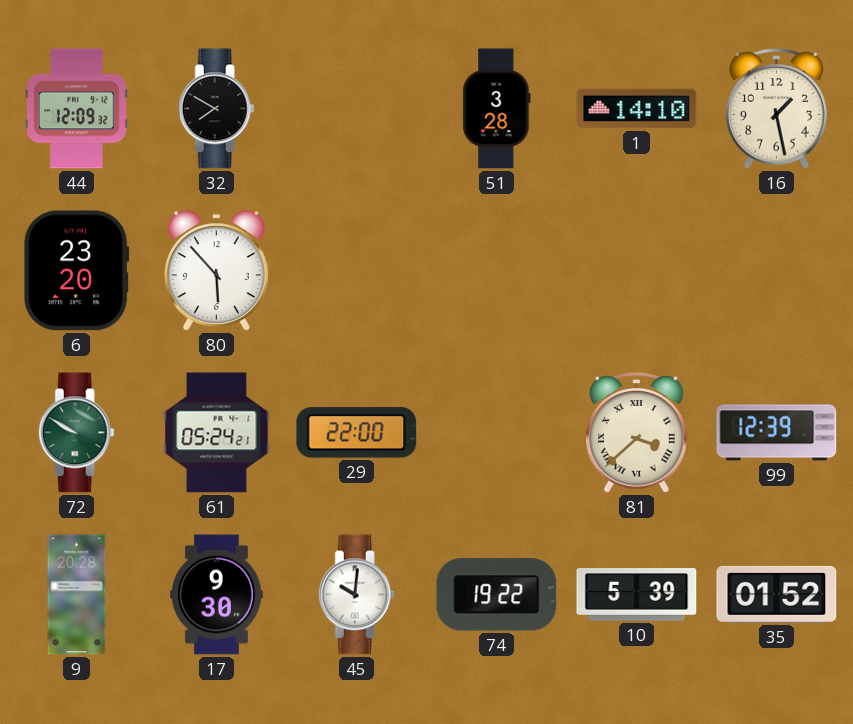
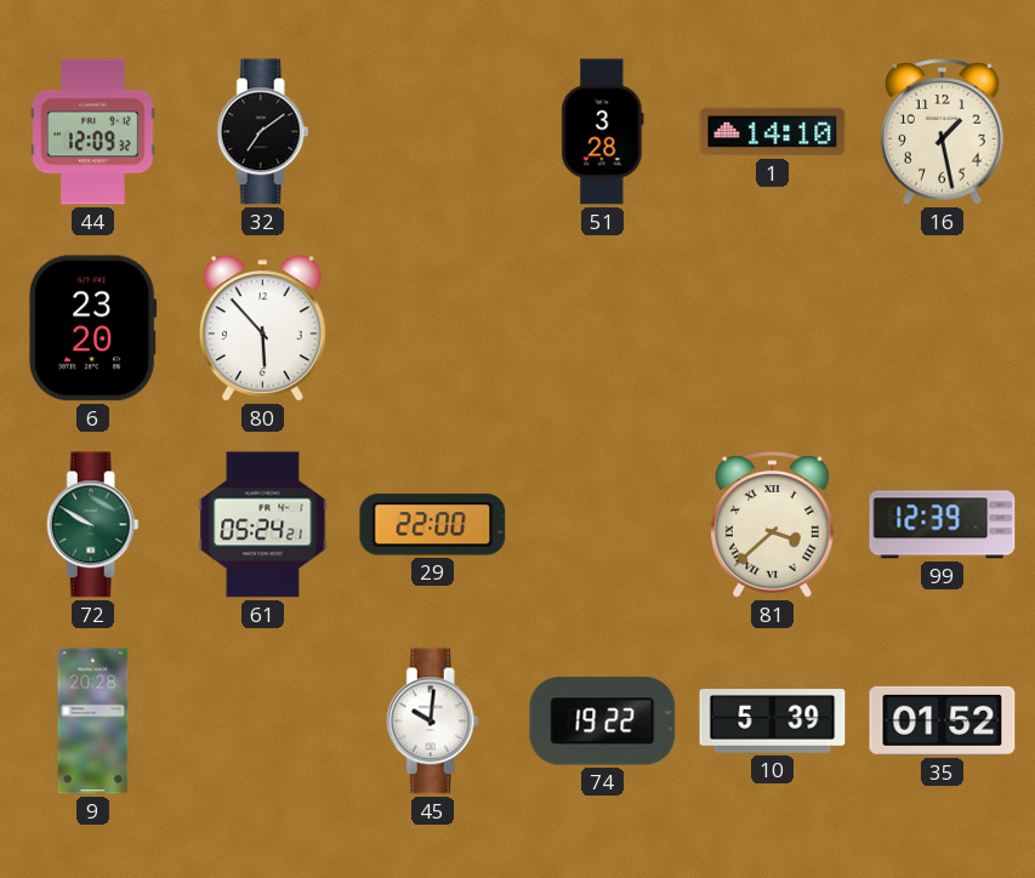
32: 7:50 -> 7:09 (262, 132)
17: 9:30 -> none (217, 595)
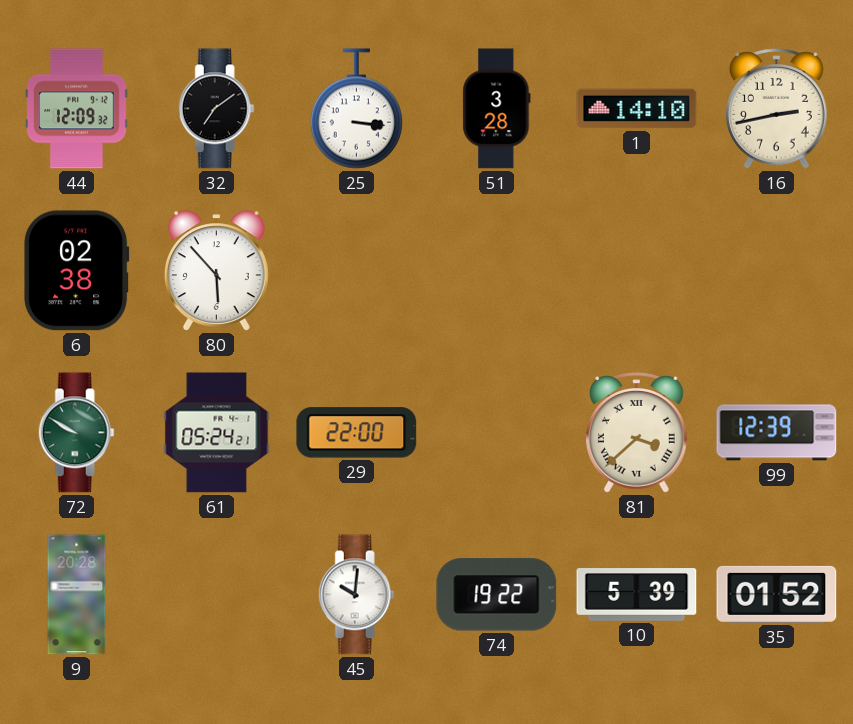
25: none -> 3:16 (356, 109)
16: 1:28 -> 2:43 (777, 109)
6: 23:20 -> 02:38 (77, 271)
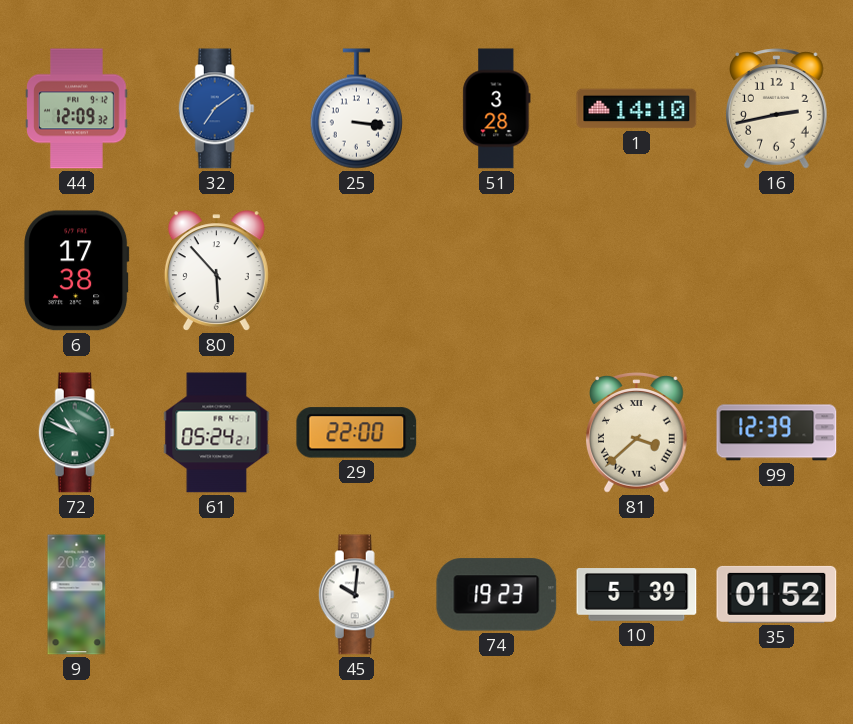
32 dial: black -> blue (216, 109)
6: 02:38 -> 17:38 (77, 271)
72: 9:50 -> 10:49 (76, 433)
74: 19:22 -> 19:23 (497, 595)
